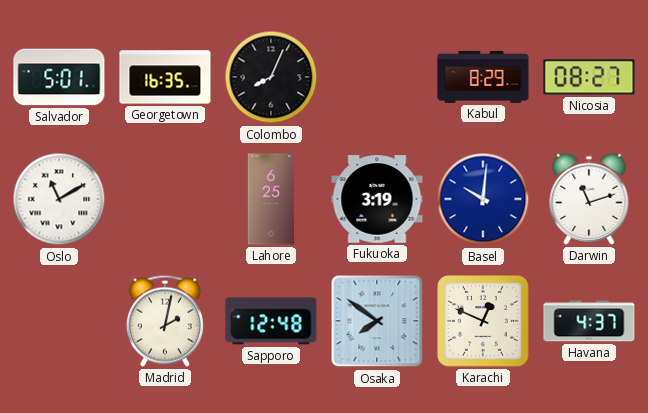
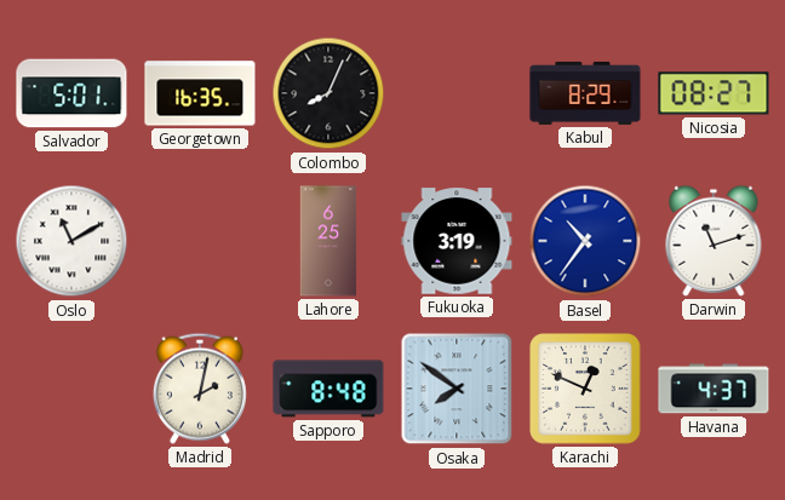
Basel: 10:01 -> 10:36 (585, 241)
Sapporo: 12:48 -> 8:48 (328, 389)
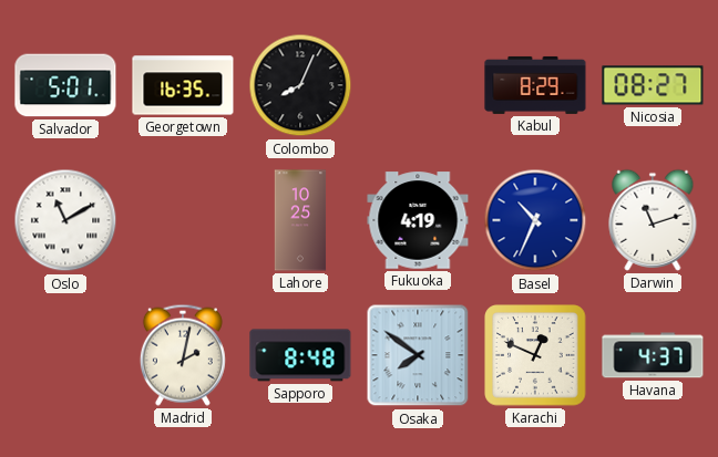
Lahore: 6:25 -> 10:25 (300, 220)
Fukuoka: 3:19 -> 4:19 (418, 220)
Basel: 10:36 -> 10:34 (535, 220)
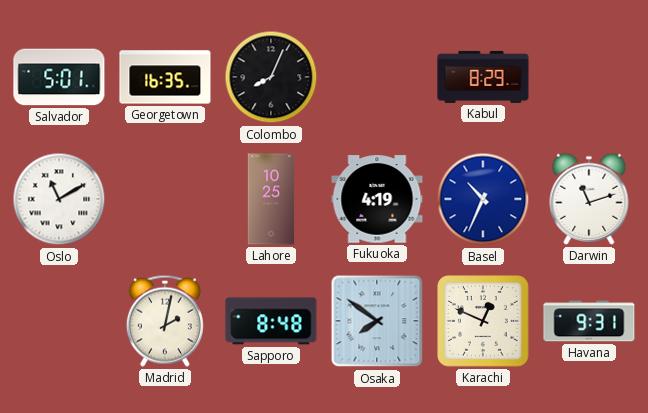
Nicosia: 08:27 -> none (653, 85)
Havana: 4:37 -> 9:31 (589, 321)
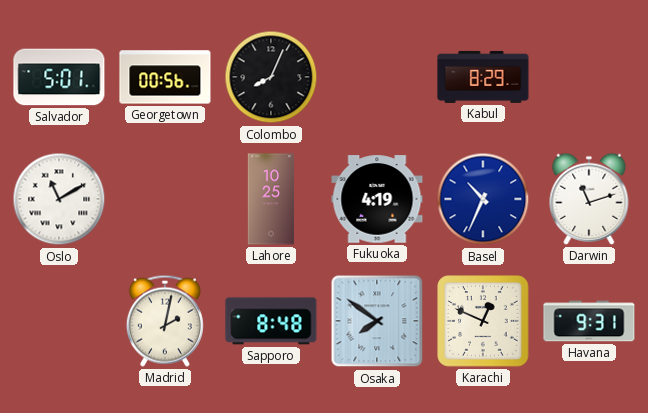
Georgetown: 16:35 -> 00:56 (165, 77)
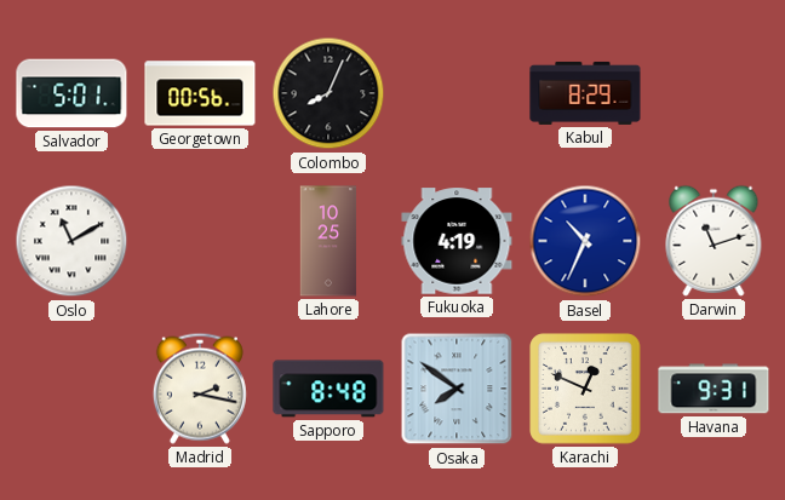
Madrid: 2:02 -> 2:17 (200, 389)
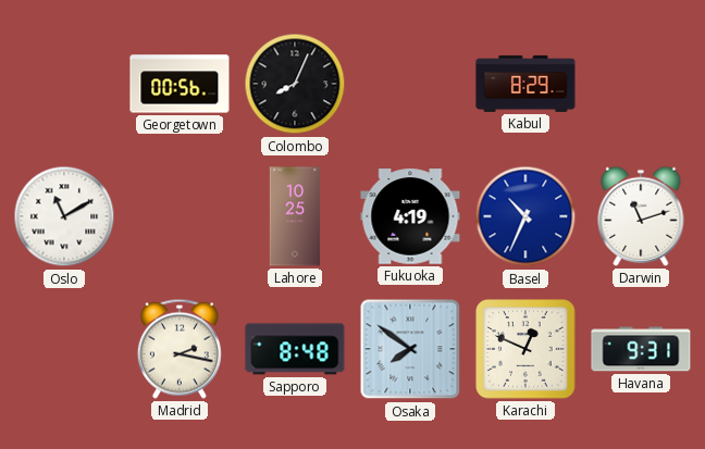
Salvador: 5:01 -> none (71, 93)
